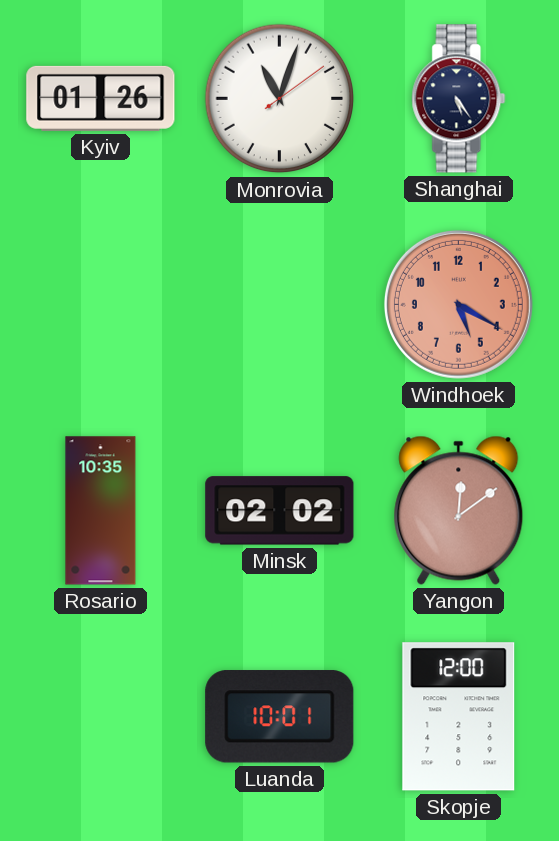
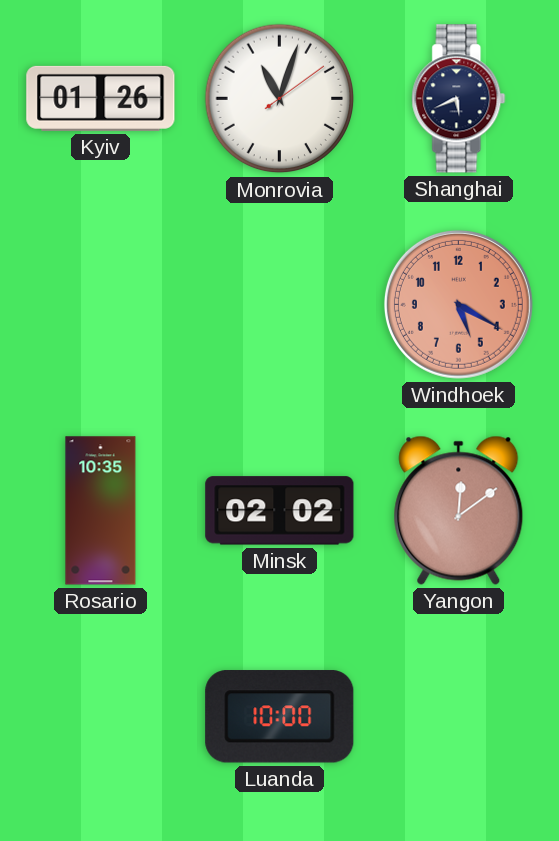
Shanghai: 5:24 -> 5:41 (459, 99)
Luanda: 10:01 -> 10:00 (280, 717)
Skopje: 12:00 -> none (459, 717)
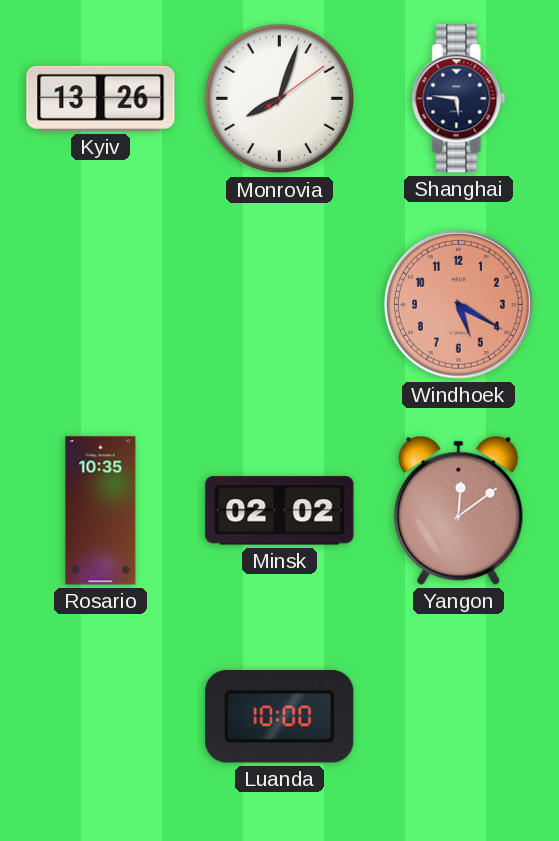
Kyiv: 01:26 -> 13:26 (101, 98)
Monrovia: 11:03 -> 8:03 (280, 99)
Shanghai: 5:41 -> 5:46 (459, 99)
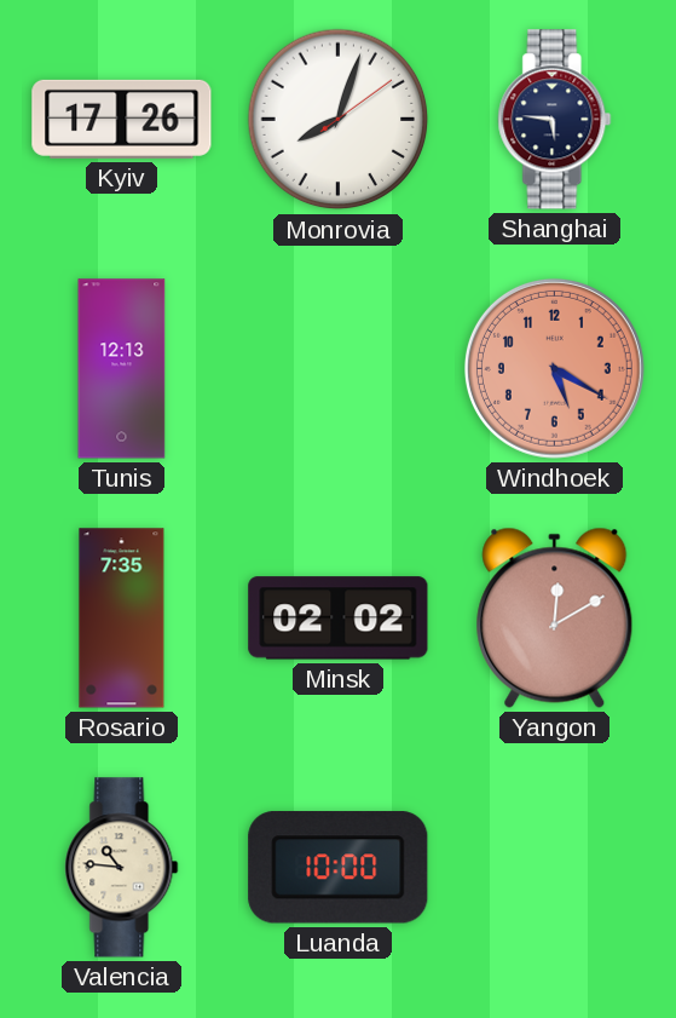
Kyiv: 13:26 -> 17:26 (122, 119)
Tunis: none -> 12:13 (122, 369)
Rosario: 10:35 -> 7:35 (122, 619)
Yangon: 12:09 -> 12:10 (555, 617)
Valencia: none -> 10:46 (122, 868)
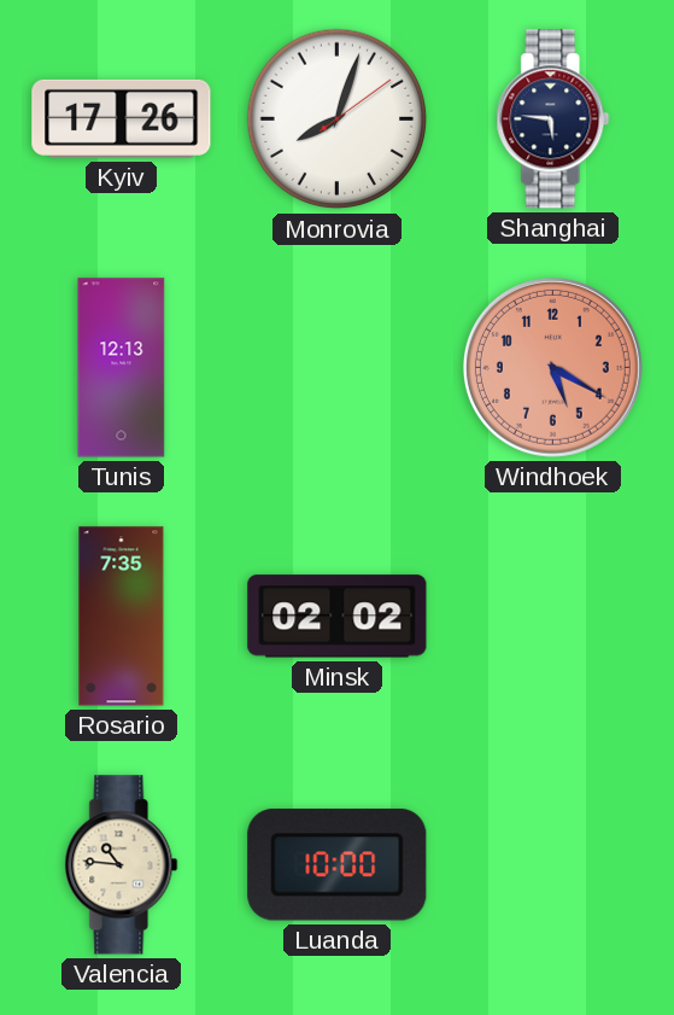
Yangon: 12:10 -> none (555, 617)
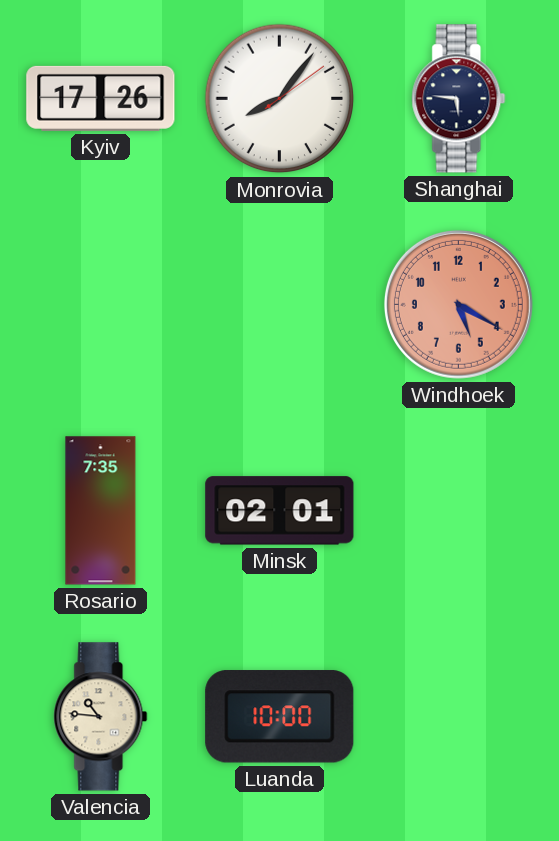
Monrovia: 8:03 -> 8:06 (280, 99)
Tunis: 12:13 -> none (122, 368)
Minsk: 02:02 -> 02:01 (280, 511)
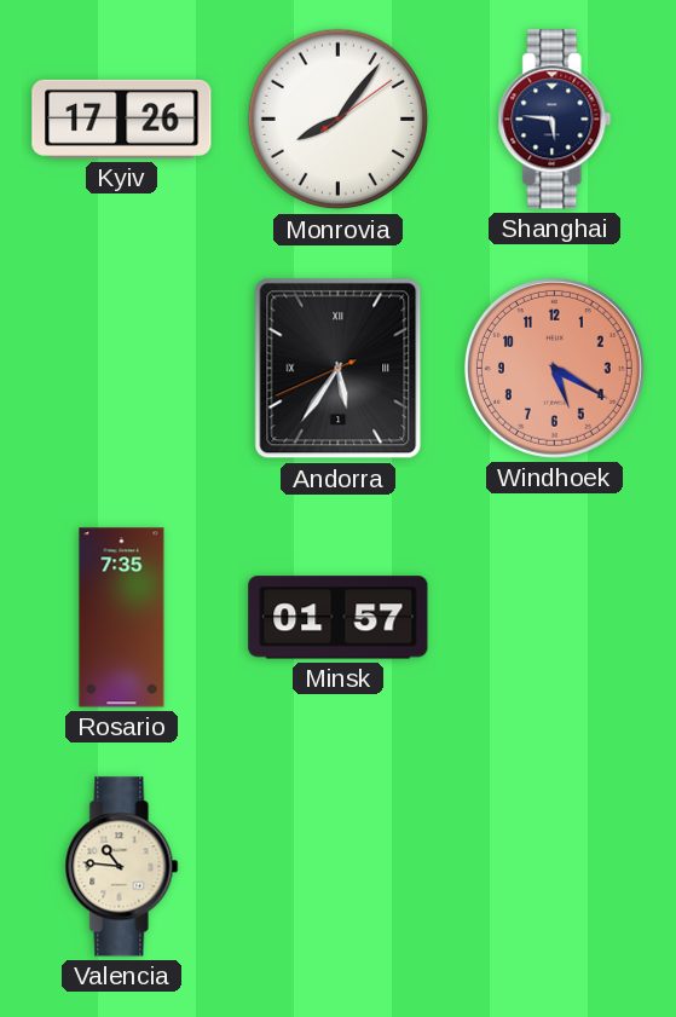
Andorra: none -> 5:35 (339, 369)
Minsk: 02:01 -> 01:57 (339, 618)
Luanda: 10:00 -> none (280, 717)
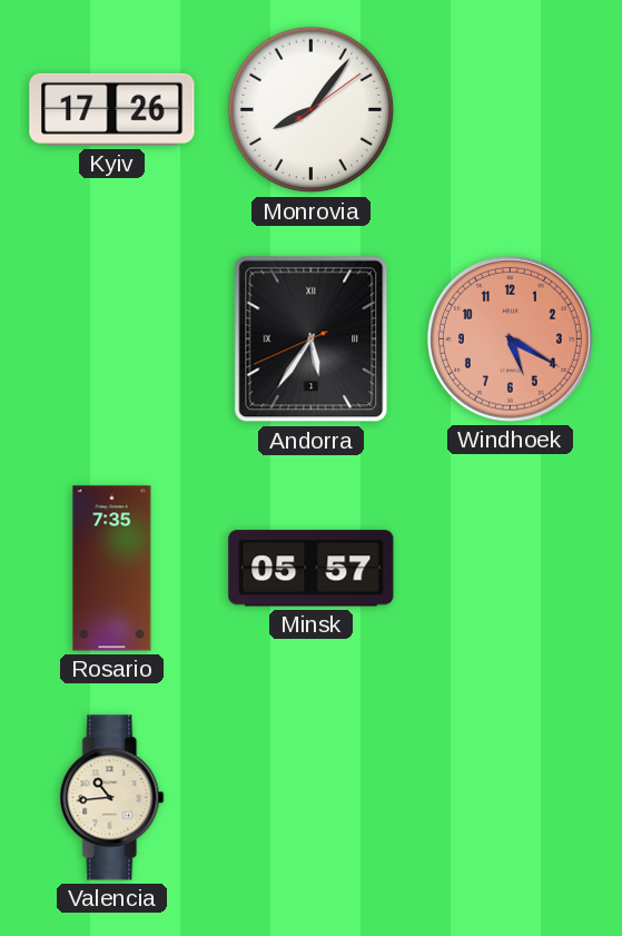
Shanghai: 5:46 -> none (555, 120)
Minsk: 01:57 -> 05:57 (312, 569)
Valencia: 10:46 -> 10:44 (112, 798)
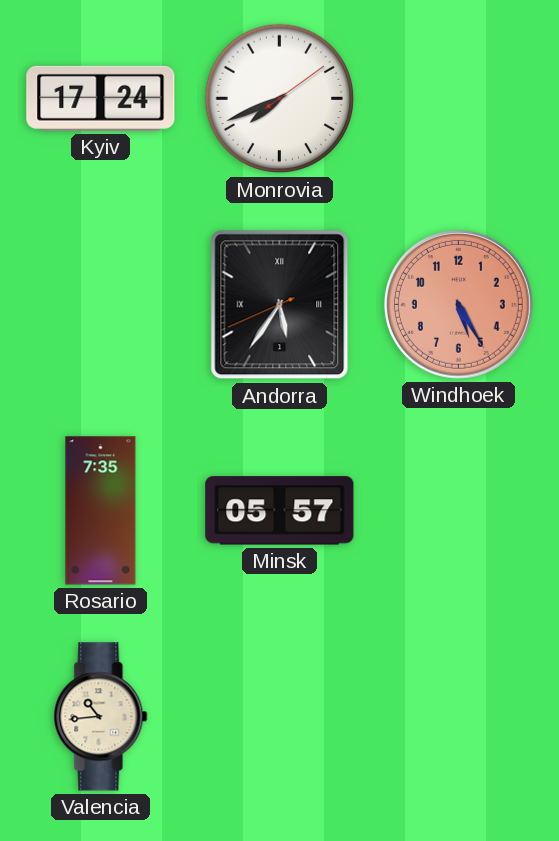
Kyiv: 17:26 -> 17:24 (101, 98)
Monrovia: 8:06 -> 7:41 (280, 99)
Windhoek: 5:20 -> 5:25 (458, 304)
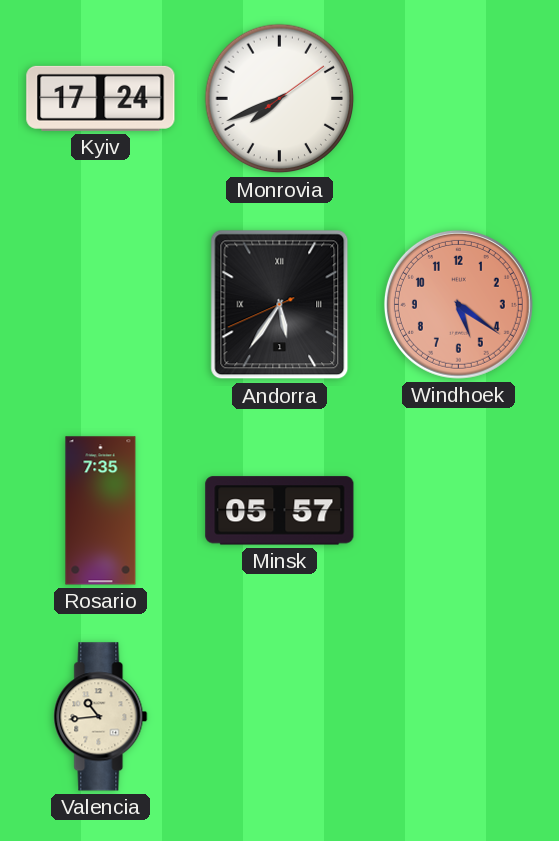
Windhoek: 5:25 -> 5:21 (458, 304)
